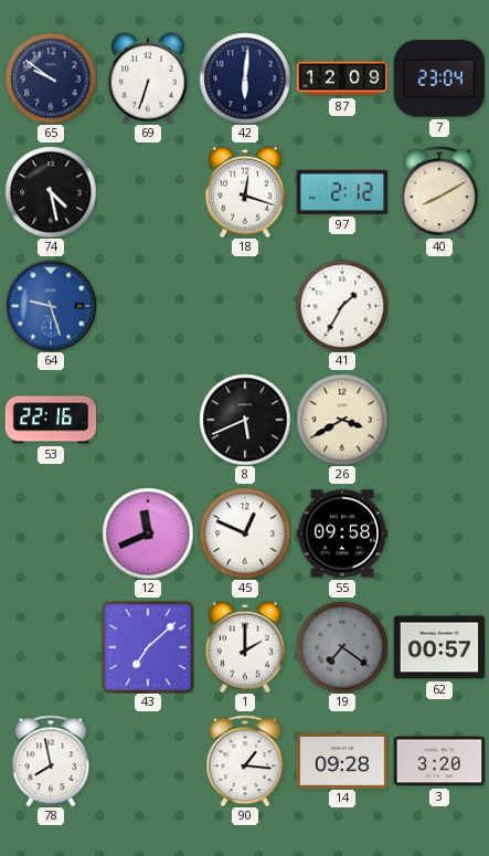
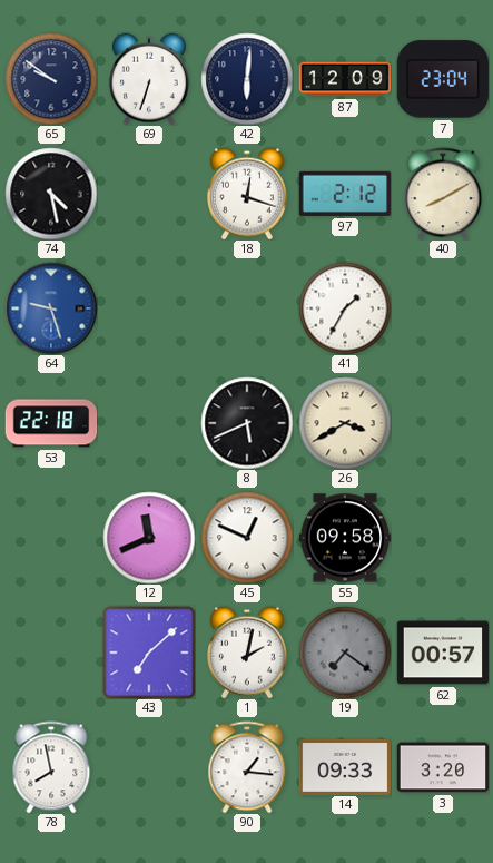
53: 22:16 -> 22:18 (51, 423)
1: 2:00 -> 2:02 (248, 653)
14: 09:28 -> 09:33 (345, 766)
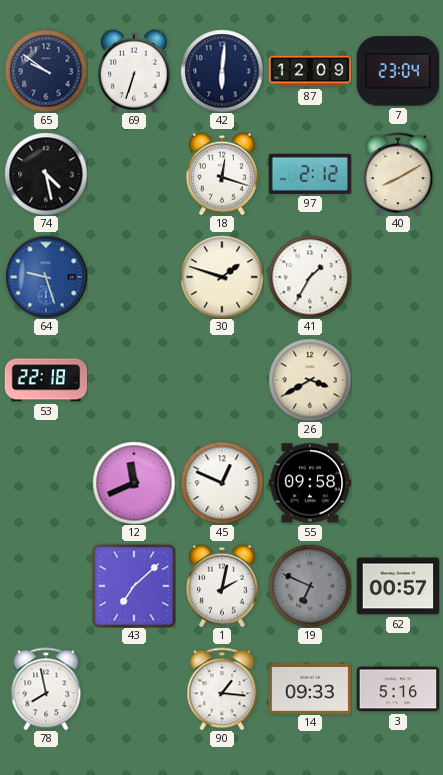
30: none -> 1:48 (222, 277)
8: 5:41 -> none (247, 423)
19: 7:21 -> 6:49 (310, 586)
3: 3:20 -> 5:16 (398, 689)
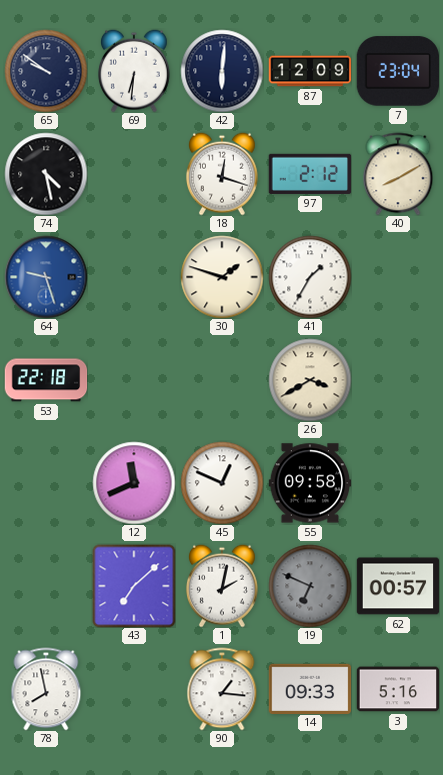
69: 6:33 -> 6:31 (135, 71)
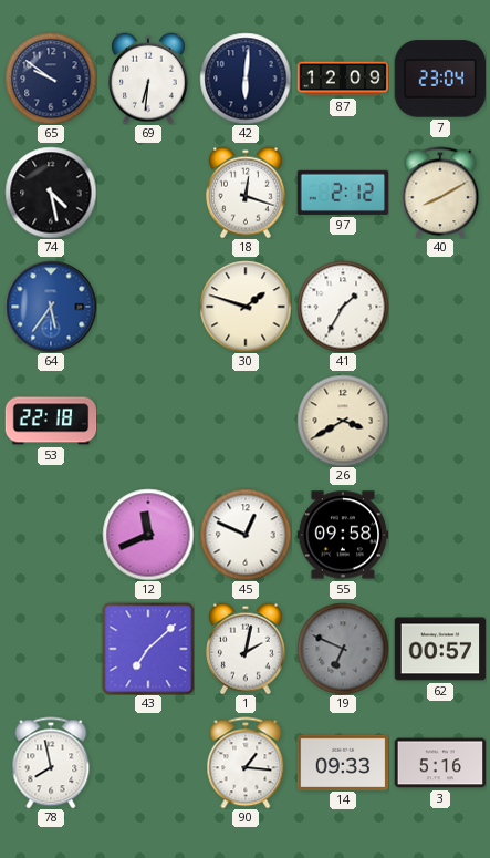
64: 9:27 -> 5:36 (51, 307)
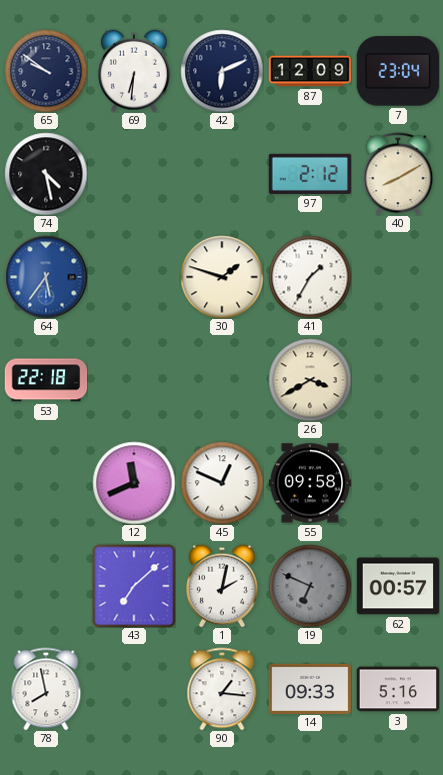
42: 6:01 -> 6:11 (222, 71)
18: 12:18 -> none (247, 193)
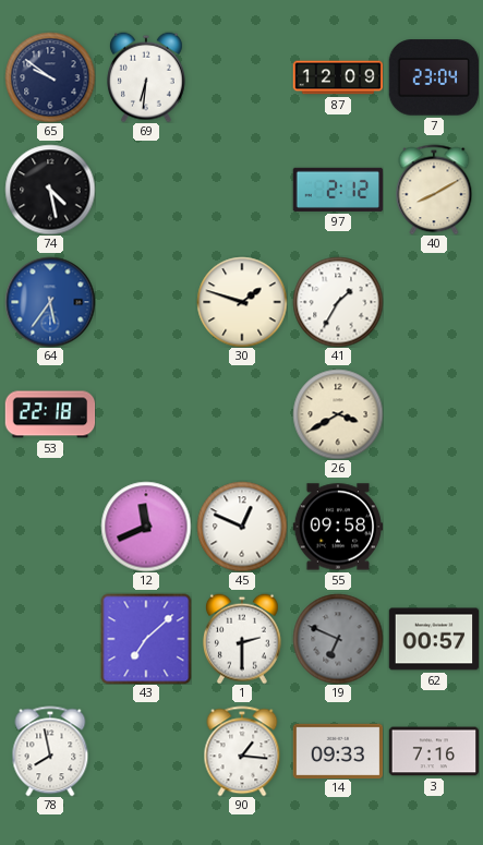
42: 6:11 -> none (222, 71)
1: 2:02 -> 2:30 (243, 639)
3: 5:16 -> 7:16 (434, 751)
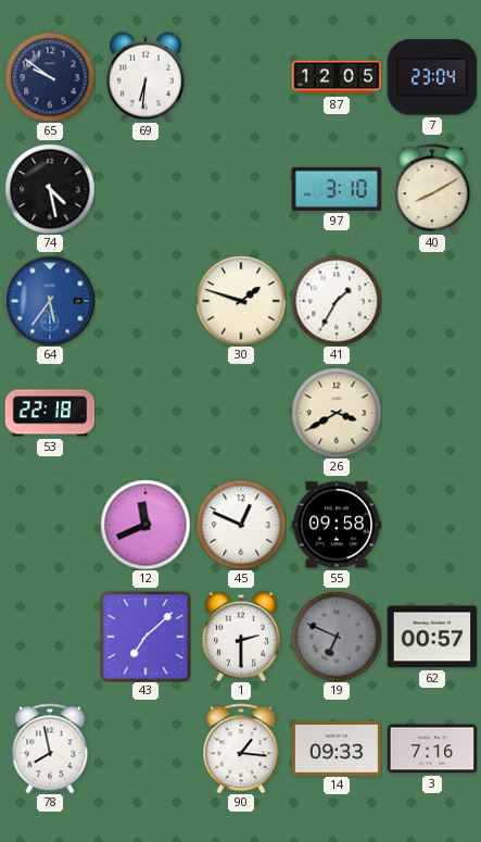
87: 12:09 -> 12:05 (337, 77)
97: 2:12 -> 3:10 (337, 189)
